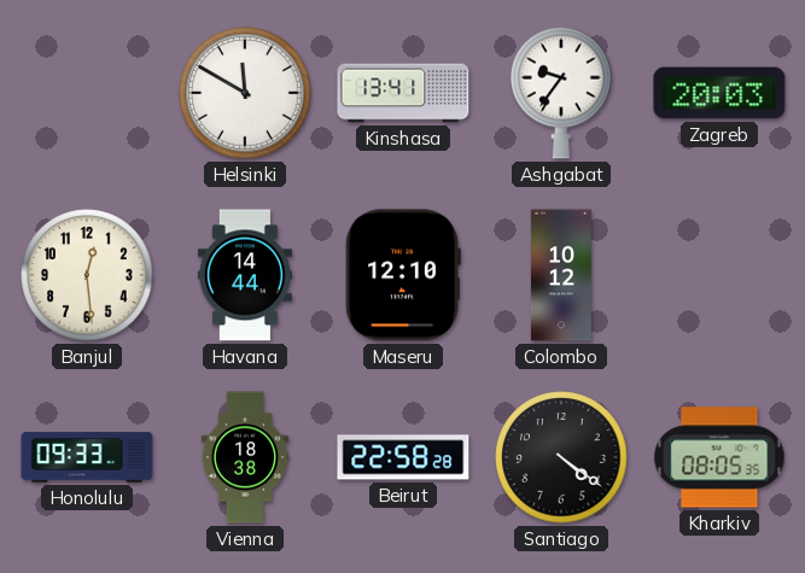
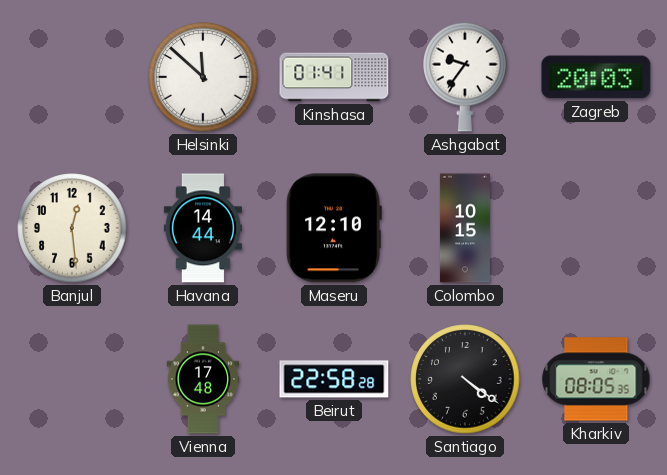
Helsinki: 11:50 -> 11:52 (203, 77)
Kinshasa: 13:41 -> 01:41 (334, 77)
Colombo: 10:12 -> 10:15 (465, 228)
Honolulu: 09:33 -> none (87, 457)
Vienna: 18:38 -> 17:48 (203, 379)
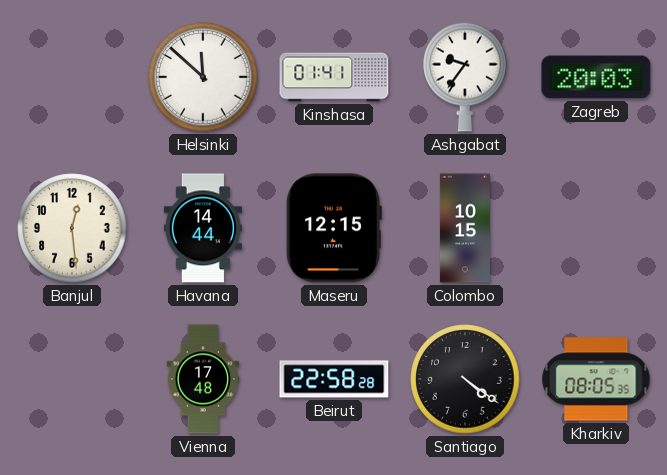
Maseru: 12:10 -> 12:15 (334, 228)
